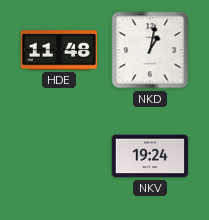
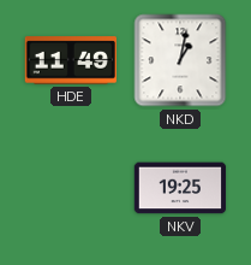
HDE: 11:48 -> 11:49 (70, 60)
NKV: 19:24 -> 19:25 (180, 188)
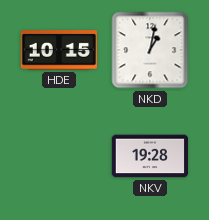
HDE: 11:49 -> 10:15 (58, 50)
NKV: 19:25 -> 19:28 (150, 156)
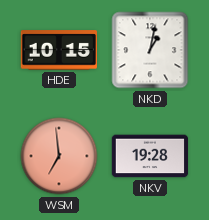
WSM: none -> 6:59 (59, 156)
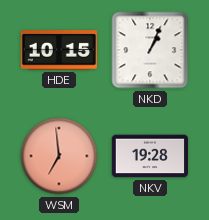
NKD: 1:02 -> 1:04 (150, 50)
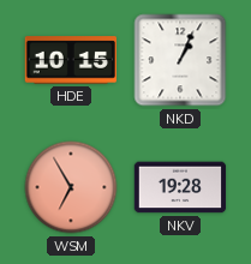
WSM: 6:59 -> 6:55 (71, 187)
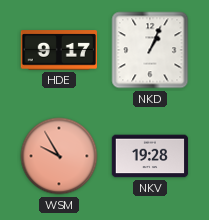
HDE: 10:15 -> 9:17 (58, 50)
WSM: 6:55 -> 9:55 (59, 156)
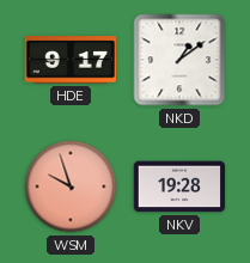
NKD: 1:04 -> 1:09 (179, 60)
WSM: 9:55 -> 9:57 (71, 186)
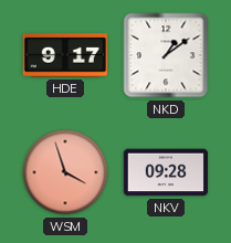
WSM: 9:57 -> 3:57 (65, 172)
NKV: 19:28 -> 09:28 (166, 172)
